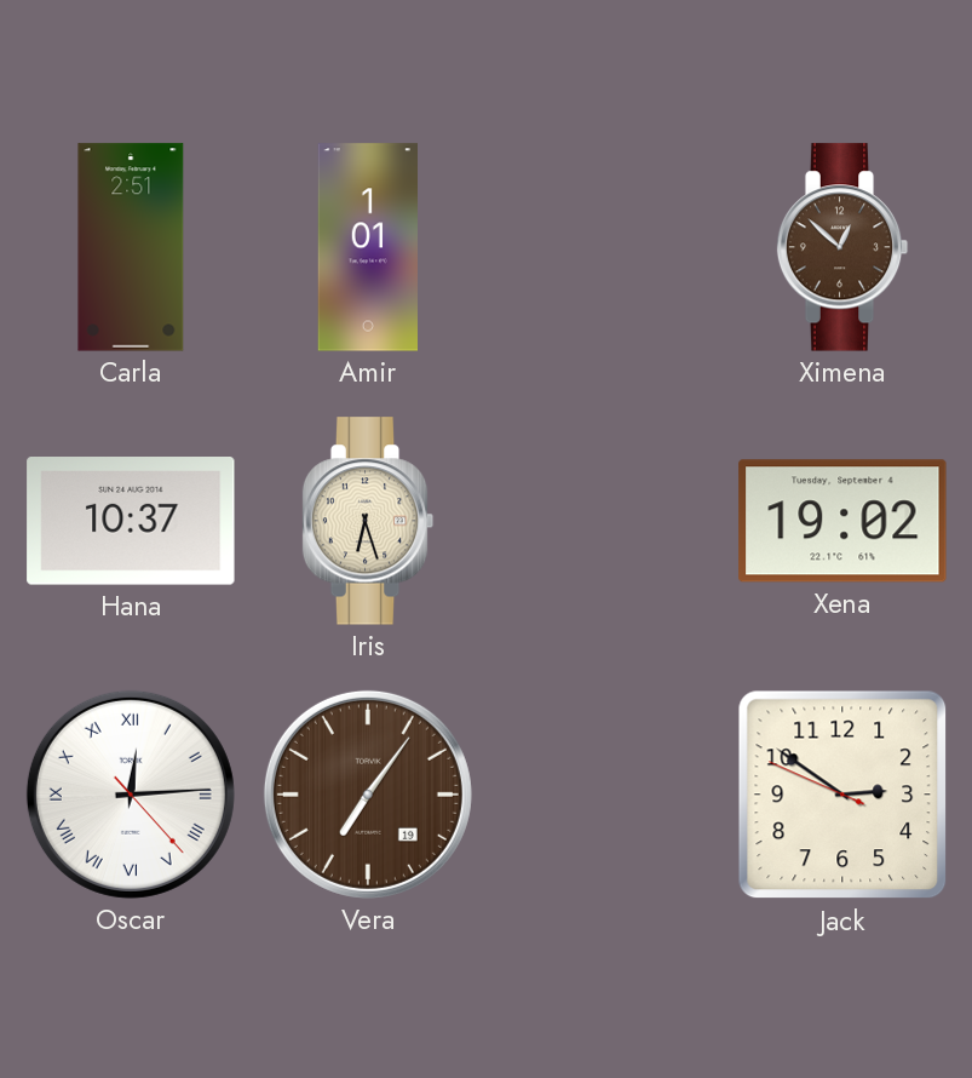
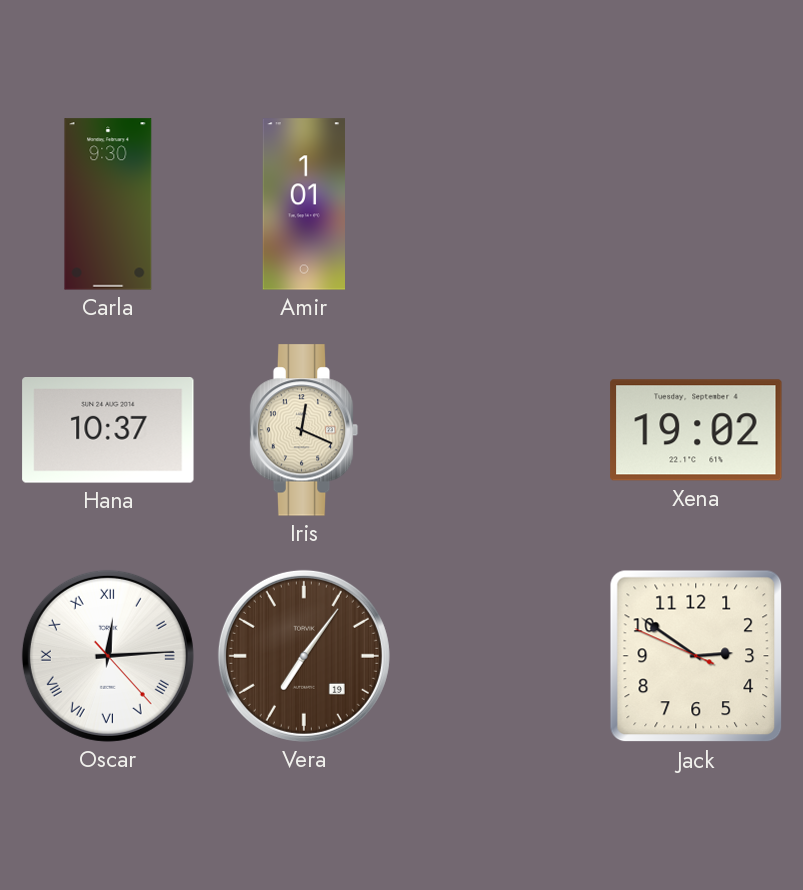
Carla: 2:51 -> 9:30 (108, 204)
Ximena: 12:52 -> none (842, 247)
Iris: 6:27 -> 12:19 (304, 430)
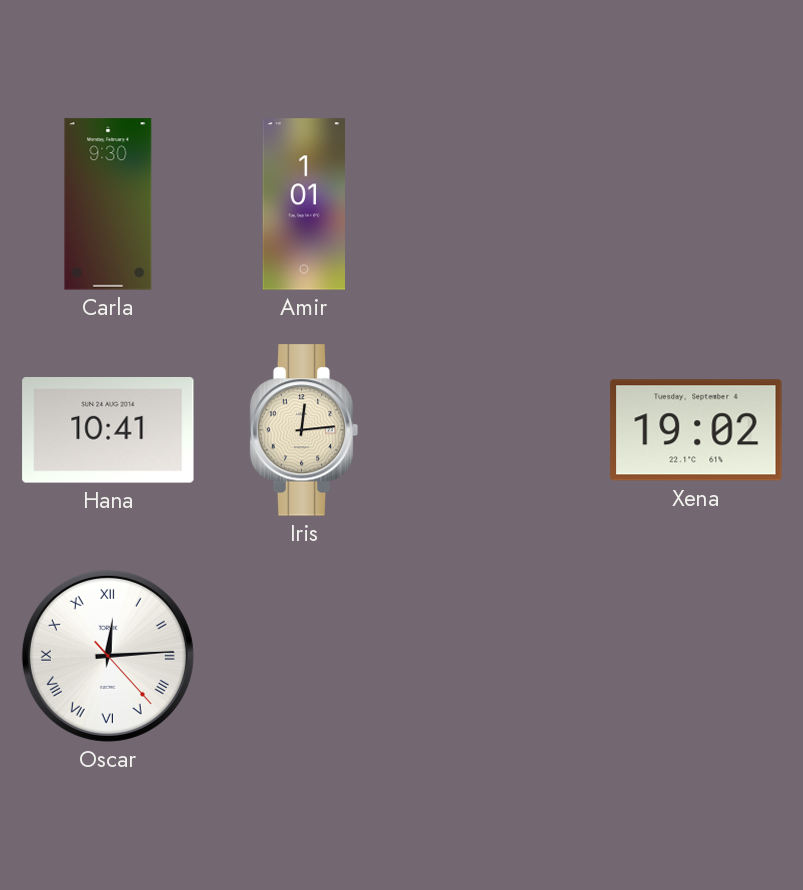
Hana: 10:37 -> 10:41 (108, 430)
Iris: 12:19 -> 12:14 (304, 430)
Vera: 7:06 -> none (304, 656)
Jack: 2:50 -> none (696, 656)
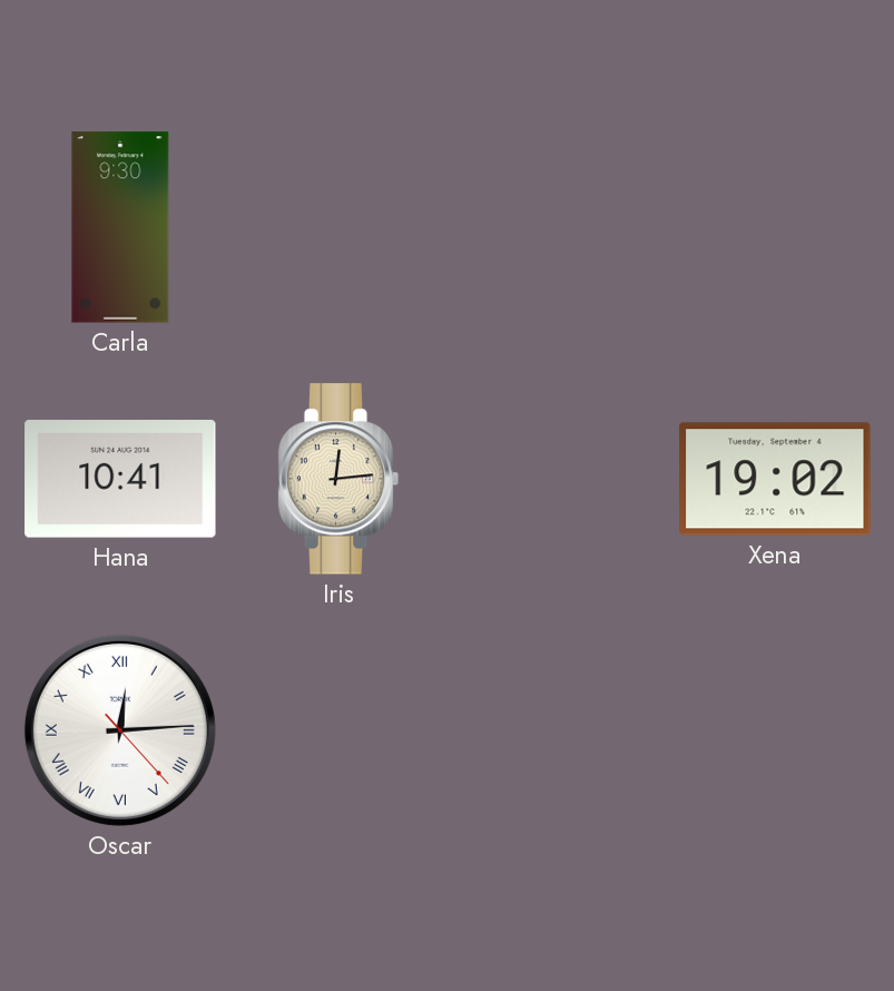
Amir: 1:01 -> none (303, 204)
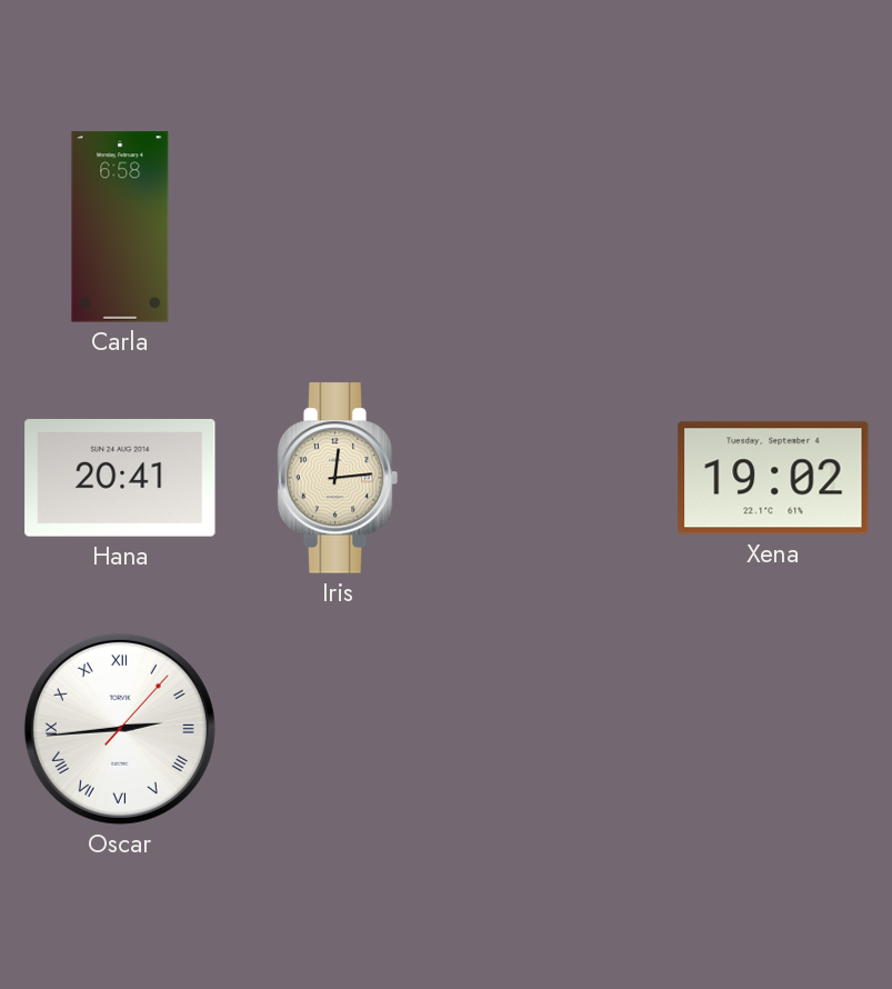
Carla: 9:30 -> 6:58 (120, 227)
Hana: 10:41 -> 20:41 (120, 478)
Oscar: 12:14 -> 2:44 (120, 729)
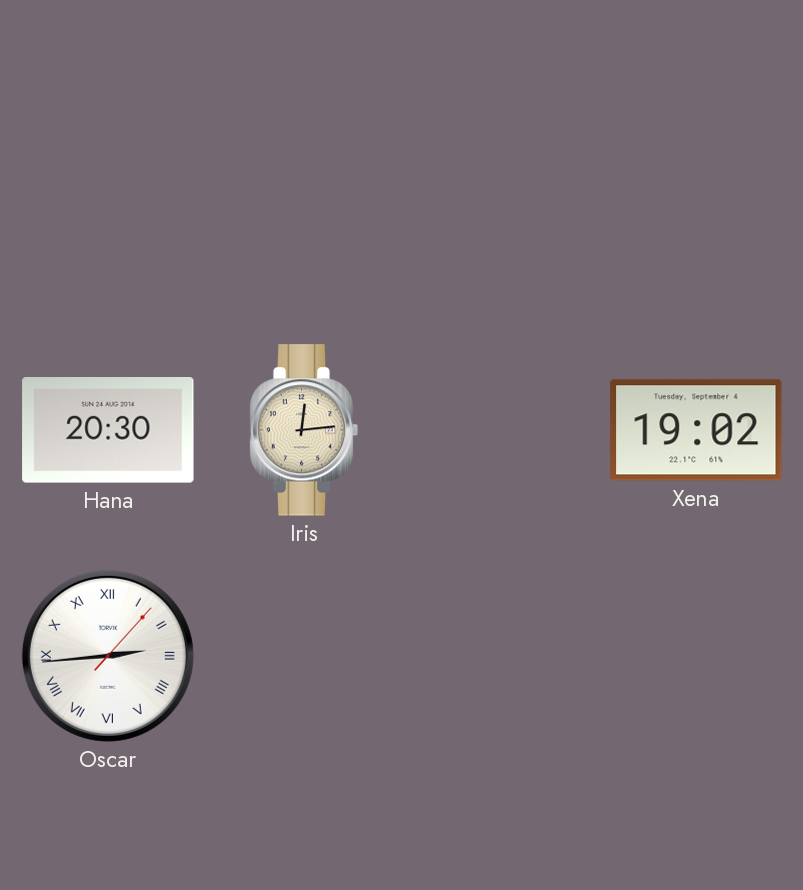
Carla: 6:58 -> none (120, 227)
Hana: 20:41 -> 20:30 (108, 430)
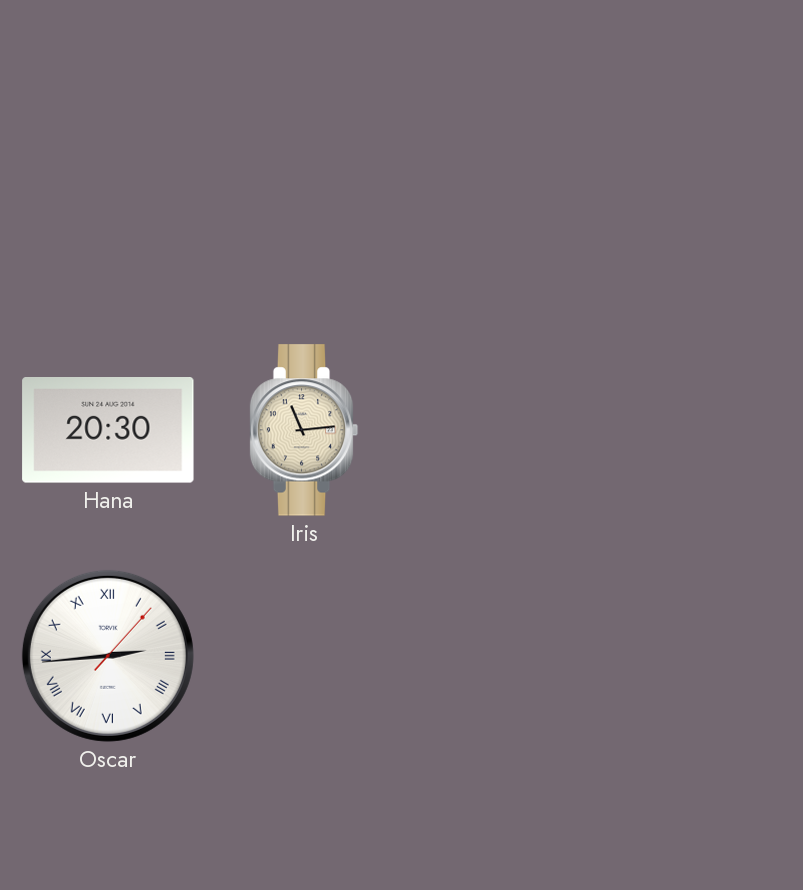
Iris: 12:14 -> 11:14 (304, 430)
Xena: 19:02 -> none (696, 430)
